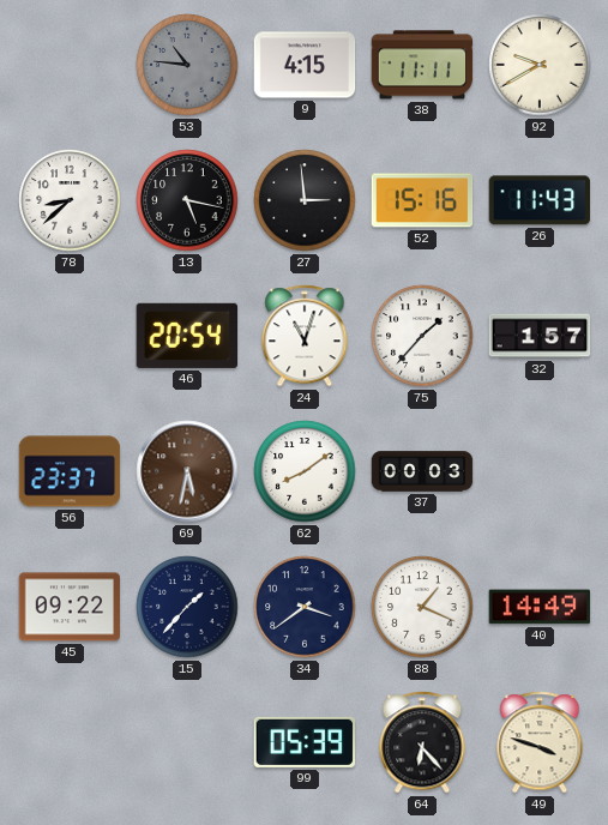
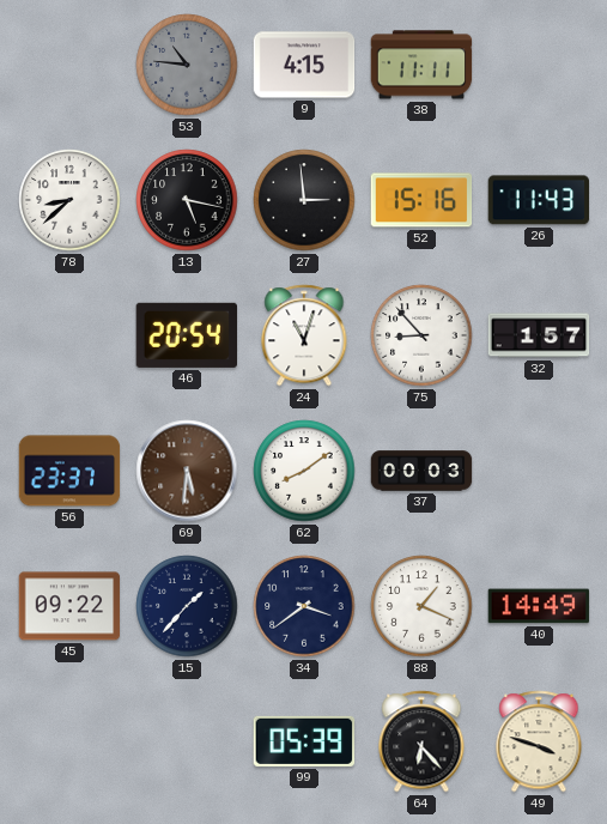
92: 9:40 -> none (540, 65)
75: 1:37 -> 8:53 (421, 335)
69: 5:32 -> 5:31 (187, 471)
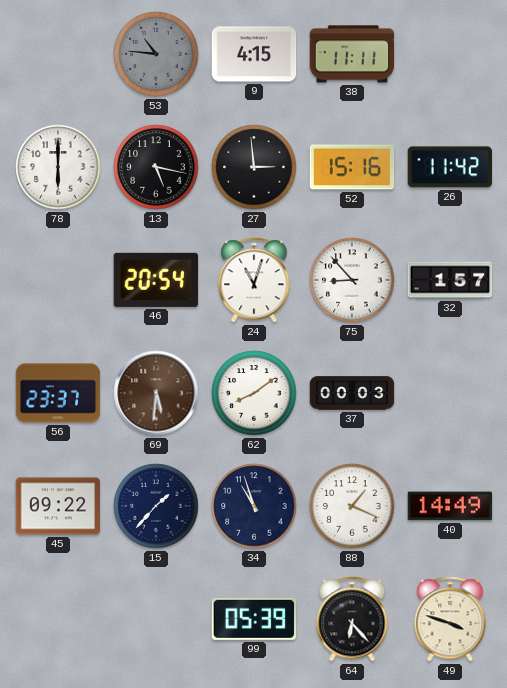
78: 8:38 -> 6:00 (58, 167)
26: 11:43 -> 11:42 (449, 167)
34: 3:39 -> 10:57 (254, 506)
